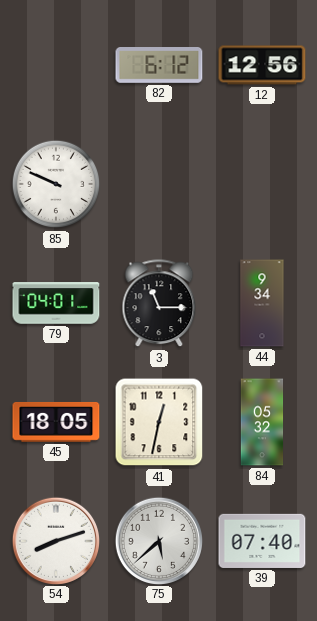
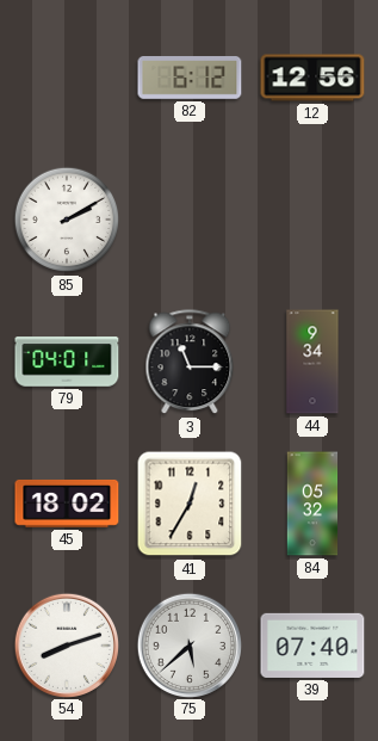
85: 9:49 -> 2:10 (67, 220)
45: 18:05 -> 18:02 (67, 504)
41: 12:32 -> 12:35 (190, 504)
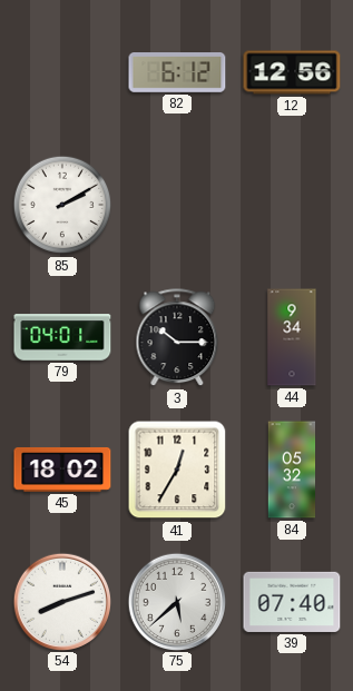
3: 11:15 -> 10:15 (177, 338)
